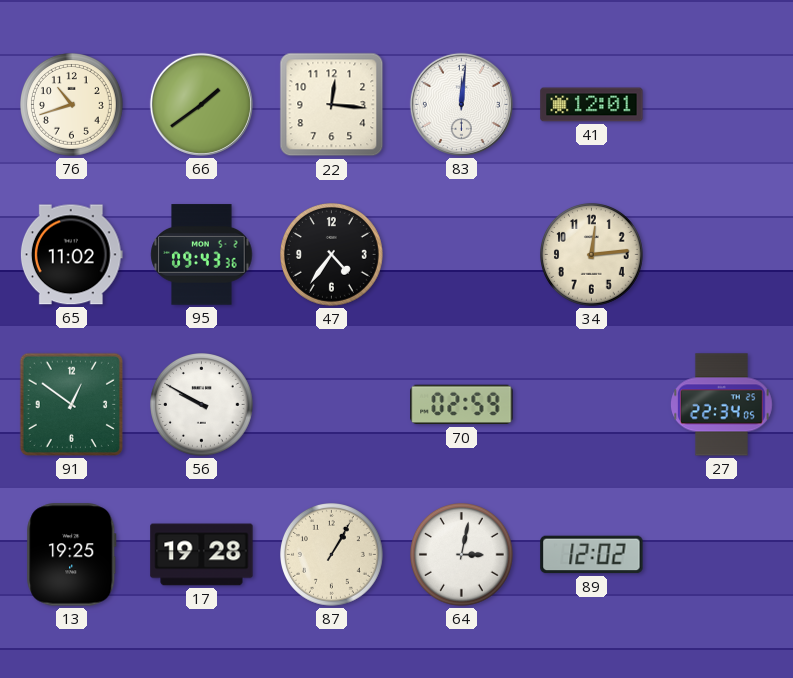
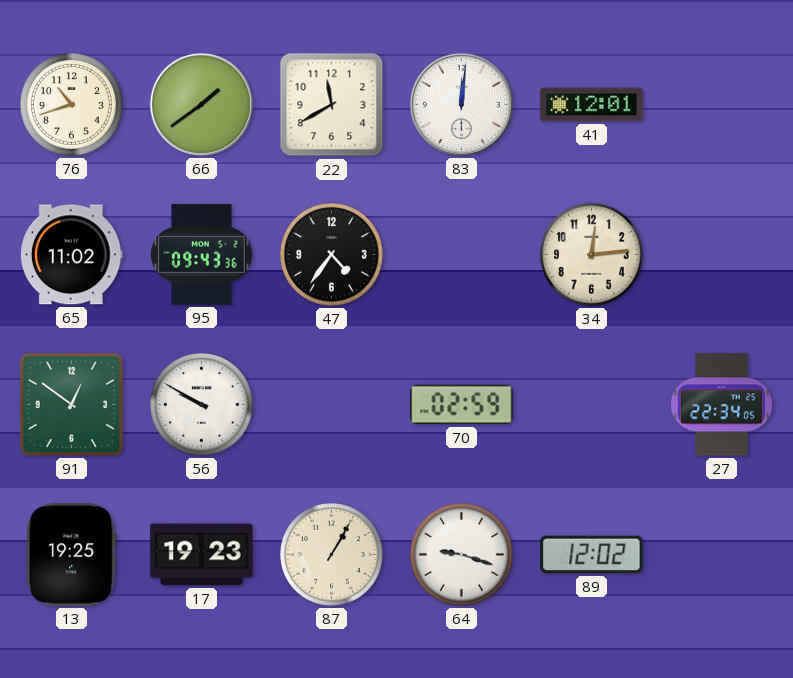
22: 12:16 -> 11:40 (332, 105)
17: 19:28 -> 19:23 (202, 555)
64: 3:02 -> 9:18 (462, 555)
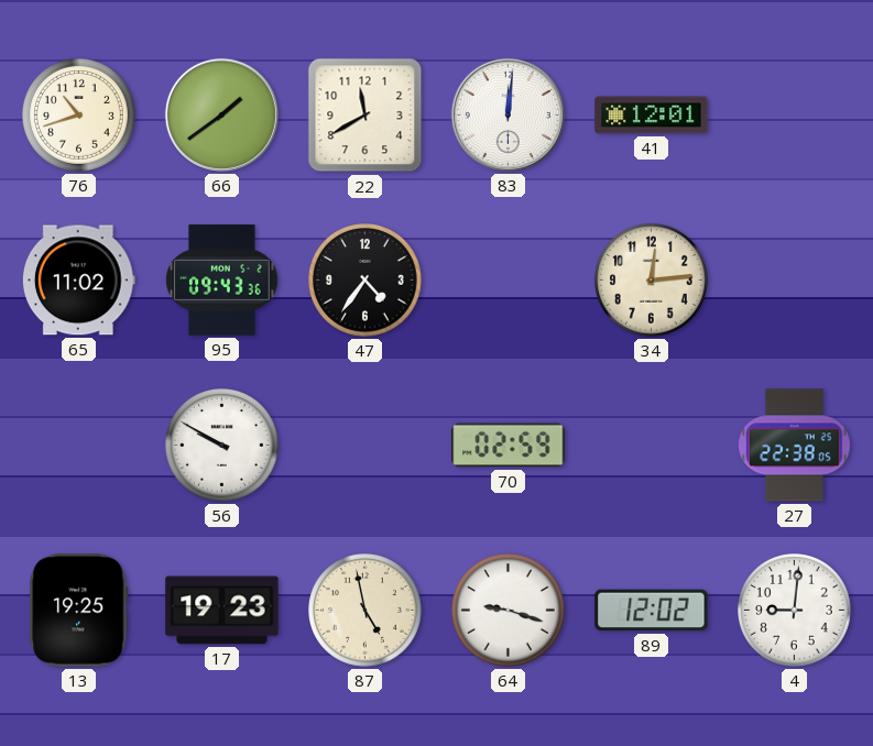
91: 12:51 -> none (71, 404)
27: 22:34 -> 22:38 (795, 446)
87: 1:05 -> 4:58 (365, 611)
4: none -> 9:01 (795, 611)
